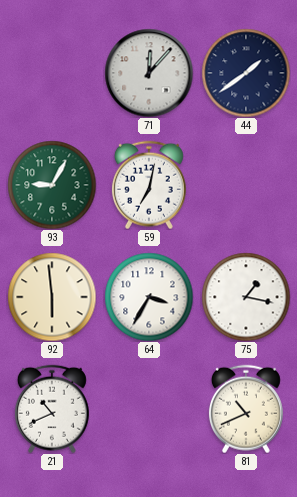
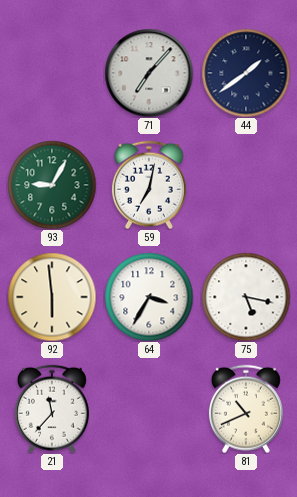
71: 12:07 -> 7:07 (149, 73)
75: 1:17 -> 5:17 (246, 297)
21: 10:41 -> 11:37 (52, 409)
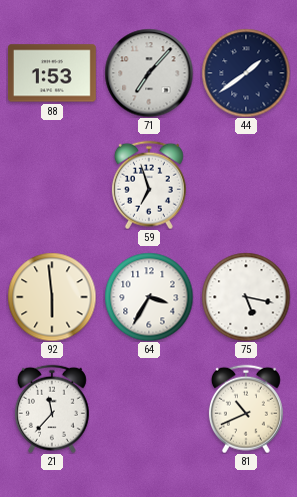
88: none -> 1:53 (52, 73)
93: 9:05 -> none (52, 185)
59: 7:02 -> 6:57 (149, 185)
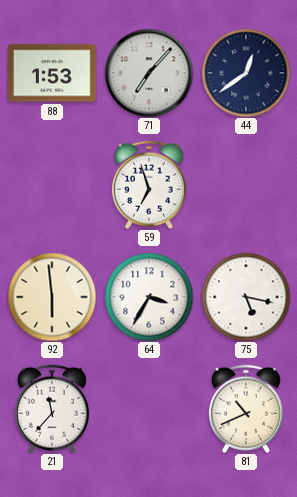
44: 1:39 -> 12:39 (246, 73)
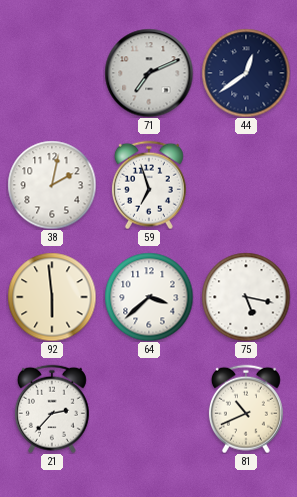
88: 1:53 -> none (52, 73)
71: 7:07 -> 7:11 (149, 73)
38: none -> 2:02 (52, 185)
64: 3:35 -> 3:38 (149, 297)
21: 11:37 -> 2:37 (52, 409)
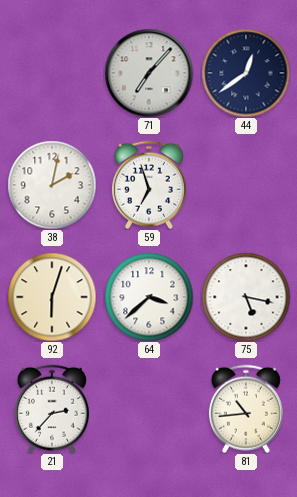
71: 7:11 -> 7:07 (149, 73)
92: 5:59 -> 6:03 (52, 297)
81: 10:41 -> 10:44 (246, 409)
